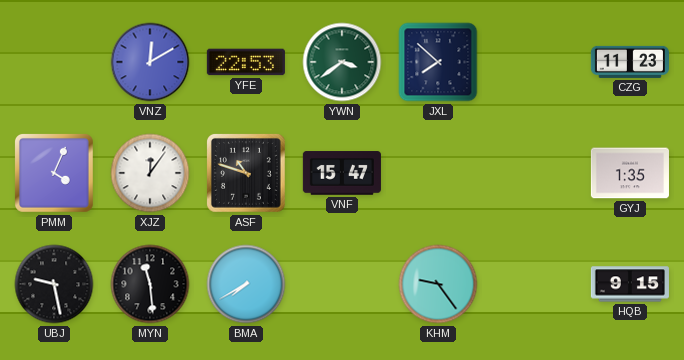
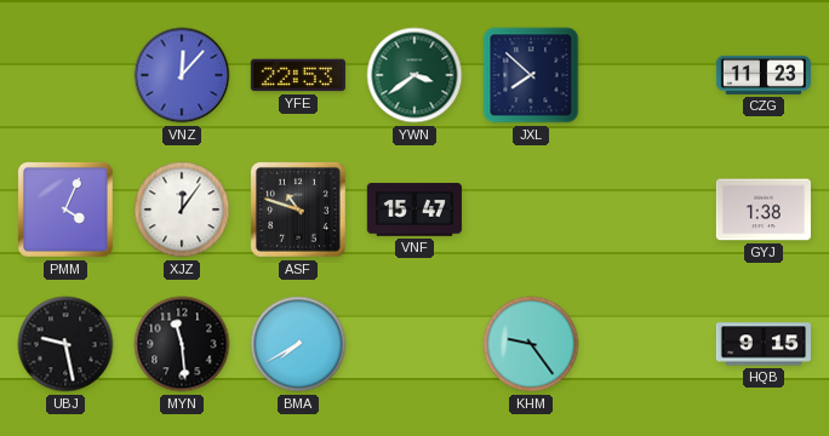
VNZ: 12:10 -> 12:07 (182, 75)
GYJ: 1:35 -> 1:38 (764, 210)
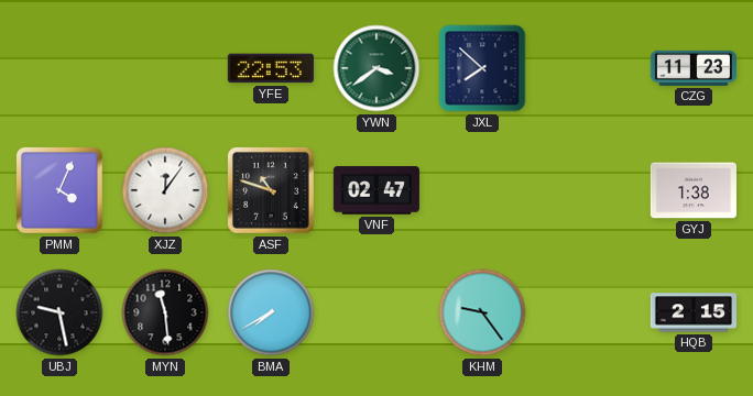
VNZ: 12:07 -> none (182, 75)
VNF: 15:47 -> 02:47 (376, 190)
HQB: 9:15 -> 2:15 (694, 312)
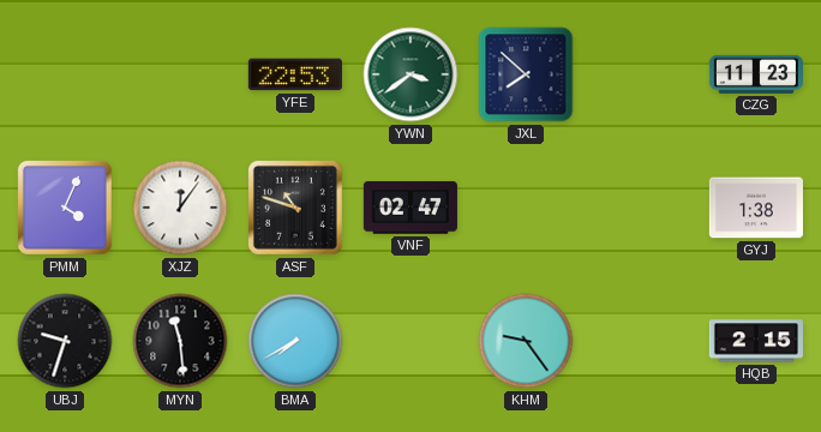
UBJ: 9:28 -> 9:33 (65, 341)
